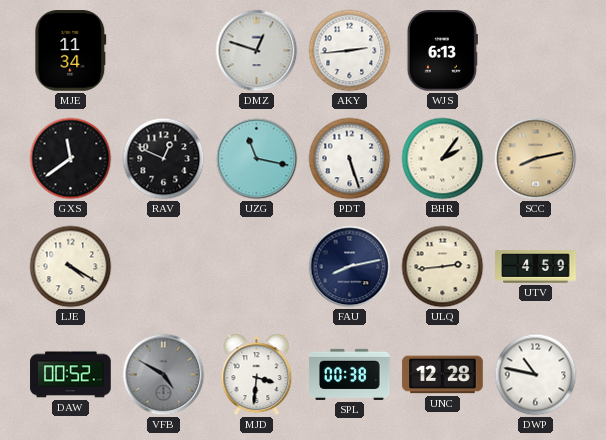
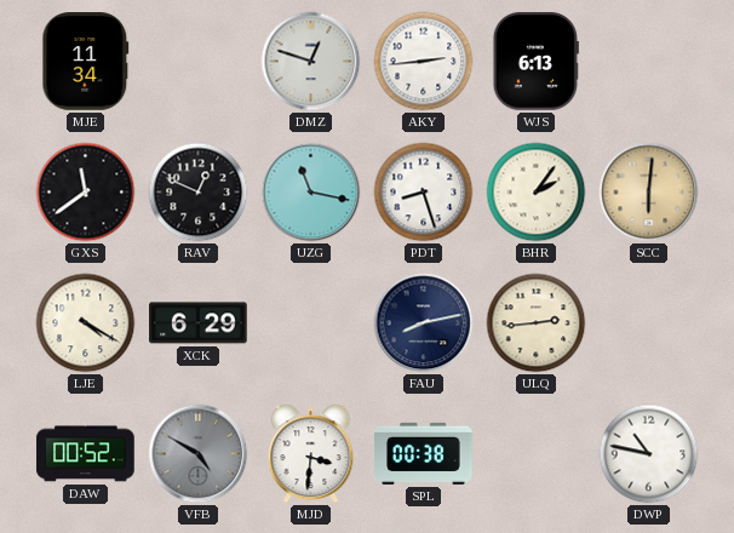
PDT: 5:27 -> 8:27 (424, 193)
SCC: 8:13 -> 6:01 (649, 193)
XCK: none -> 6:29 (199, 323)
UTV: 4:59 -> none (536, 267)
UNC: 12:28 -> none (443, 375)
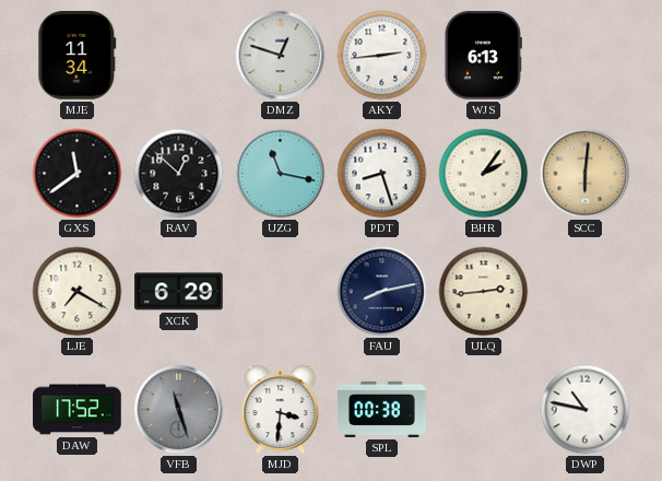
RAV: 12:49 -> 12:52 (179, 174)
LJE: 4:20 -> 7:20 (78, 292)
DAW: 00:52 -> 17:52 (78, 410)
VFB: 4:50 -> 11:27 (179, 410)
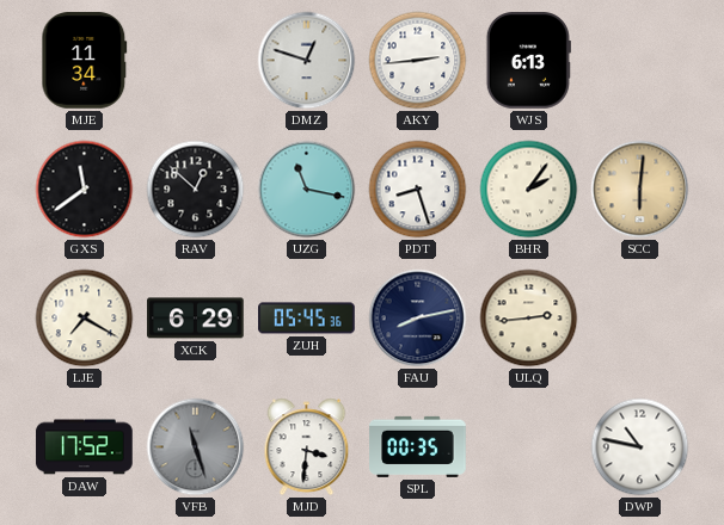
ZUH: none -> 05:45 (307, 319)
SPL: 00:38 -> 00:35 (418, 446)
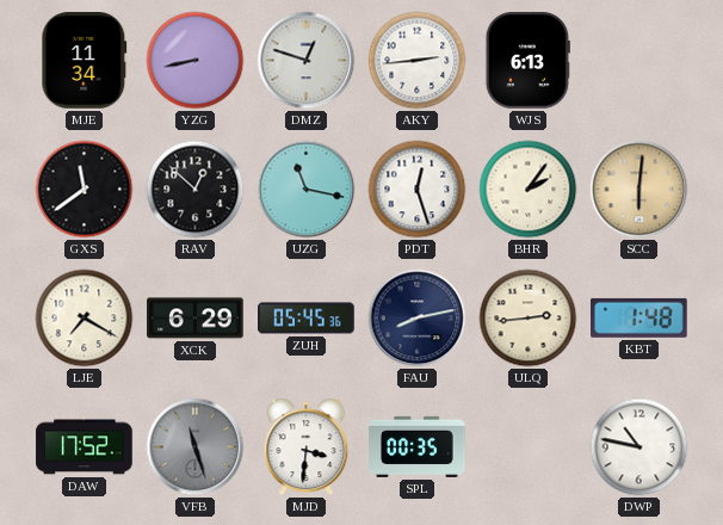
YZG: none -> 8:43 (196, 61)
PDT: 8:27 -> 12:27 (418, 190)
KBT: none -> 1:48 (639, 317)
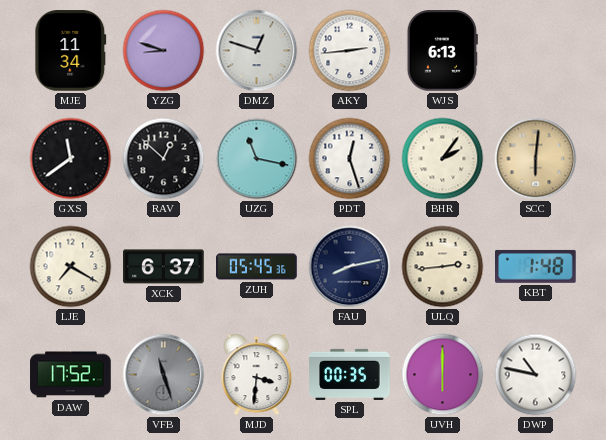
YZG: 8:43 -> 8:48 (164, 51)
XCK: 6:29 -> 6:37 (164, 267)
UVH: none -> 6:00 (443, 375)
